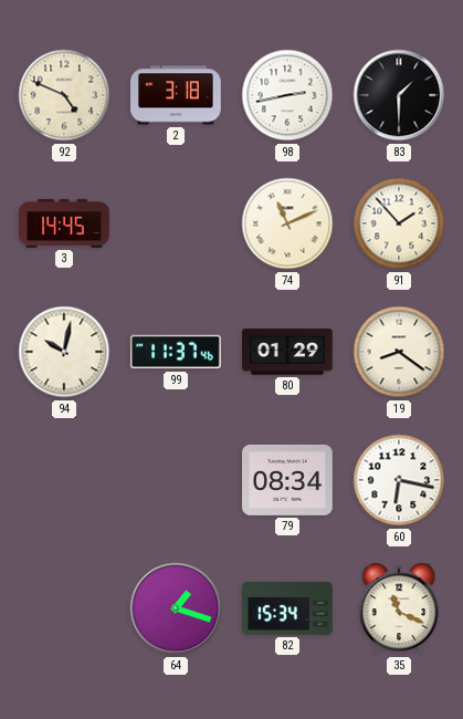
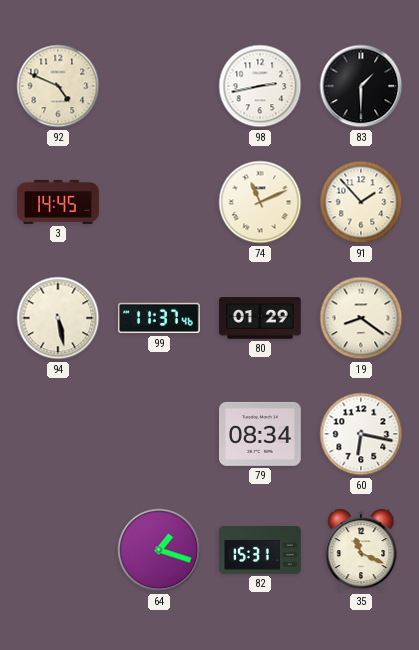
2: 3:18 -> none (177, 95)
94: 10:02 -> 5:28 (58, 318)
82: 15:34 -> 15:31 (260, 550)
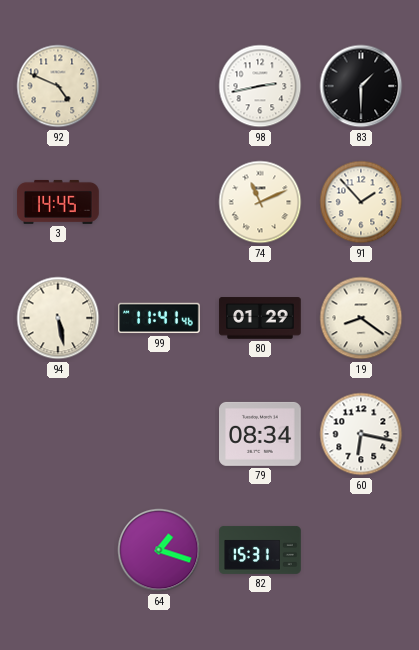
99: 11:37 -> 11:41 (159, 318)
35: 11:19 -> none (361, 550)
